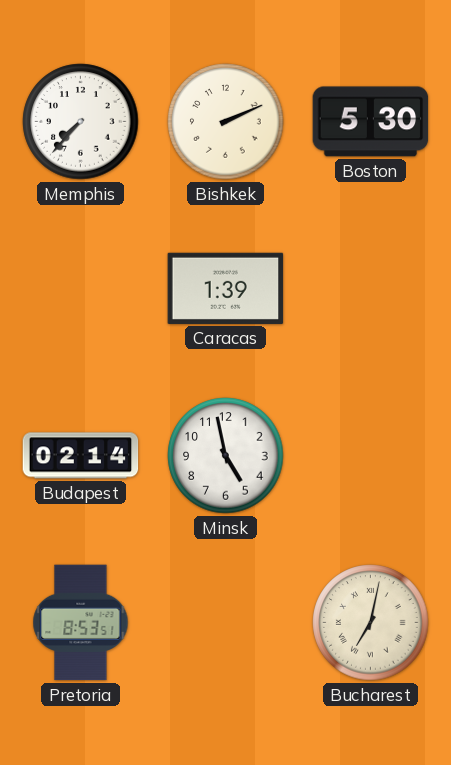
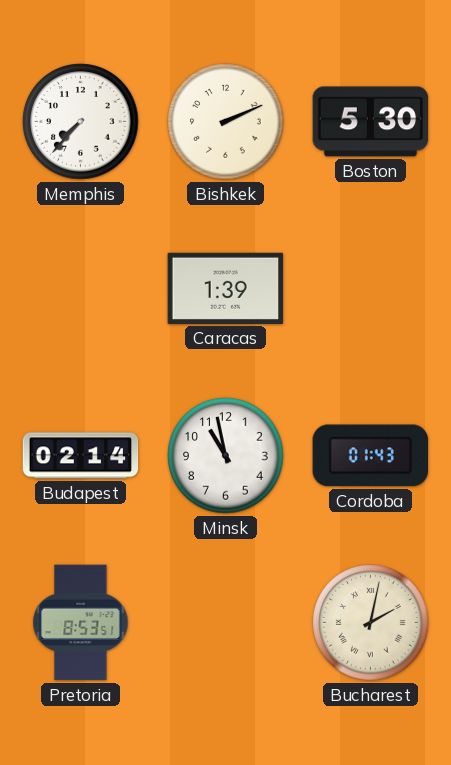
Minsk: 4:58 -> 10:58 (226, 456)
Cordoba: none -> 01:43 (371, 456)
Bucharest: 7:02 -> 2:02 (371, 623)
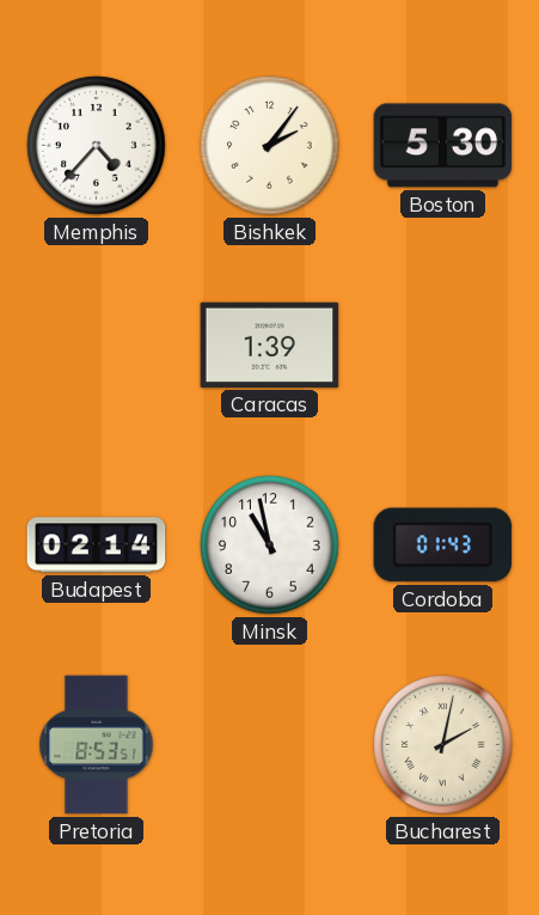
Memphis: 7:37 -> 4:37 (97, 146)
Bishkek: 2:11 -> 2:06 (270, 146)
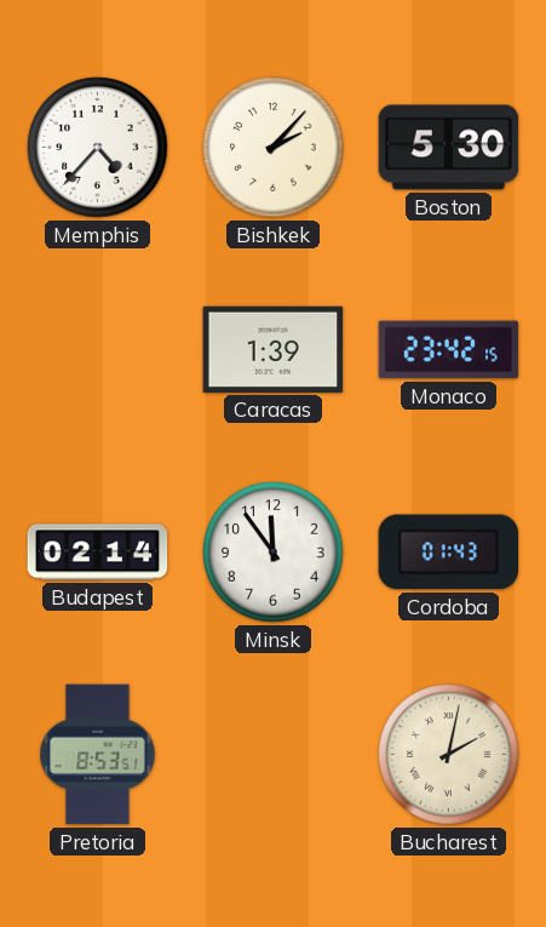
Bishkek: 2:06 -> 2:07 (274, 148)
Monaco: none -> 23:42 (449, 350)
Minsk: 10:58 -> 11:54 (274, 553)
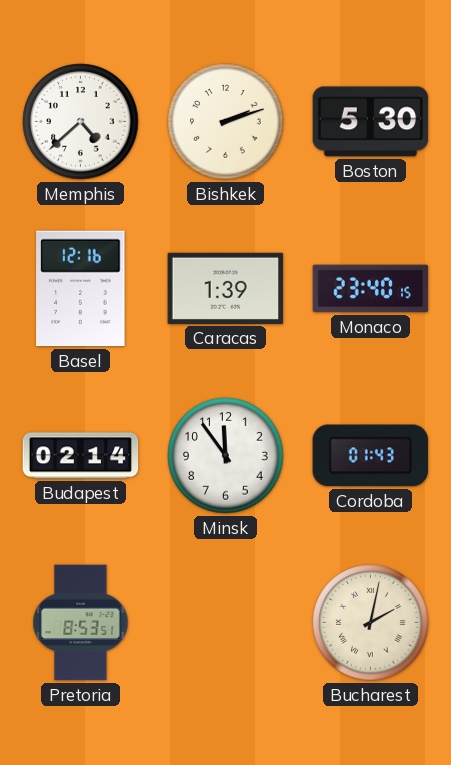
Memphis: 4:37 -> 4:38 (81, 122)
Bishkek: 2:07 -> 2:12 (226, 122)
Basel: none -> 12:16 (81, 289)
Monaco: 23:42 -> 23:40 (371, 289)
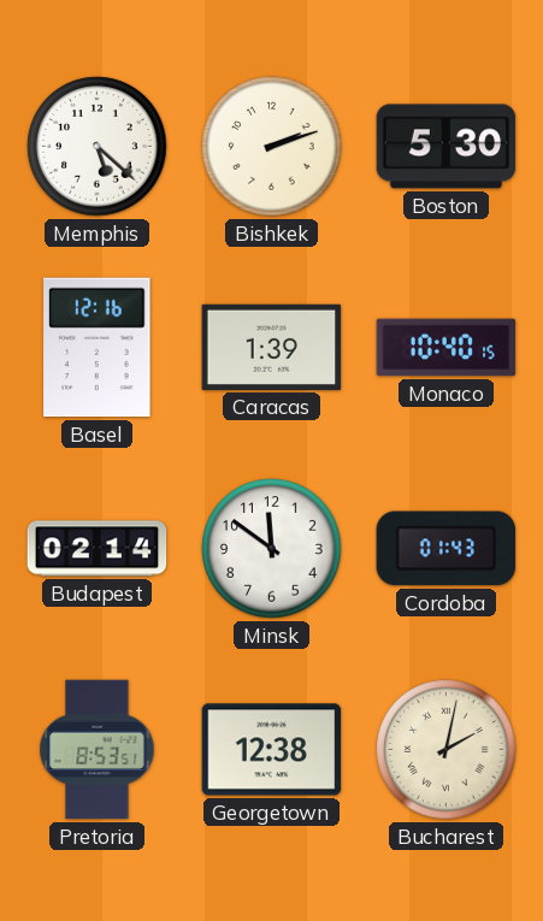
Memphis: 4:38 -> 5:22 (98, 147)
Monaco: 23:40 -> 10:40 (447, 348)
Minsk: 11:54 -> 11:51 (272, 549)
Georgetown: none -> 12:38 (272, 750)
